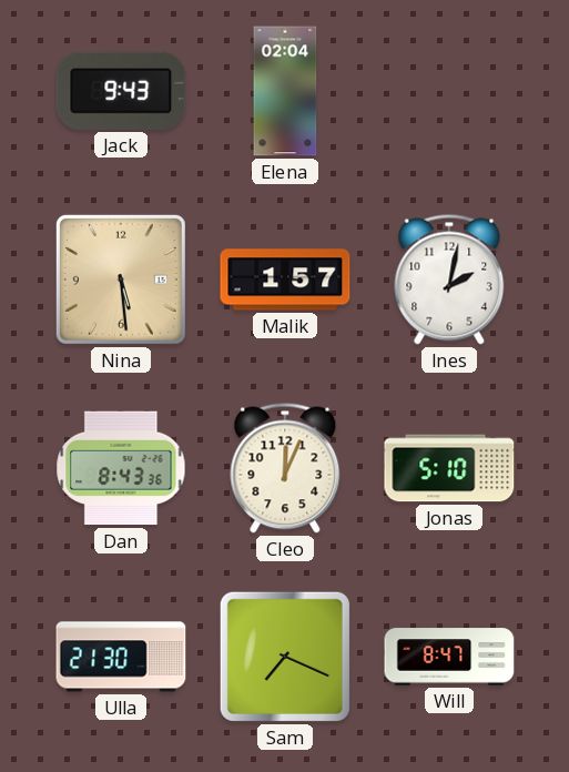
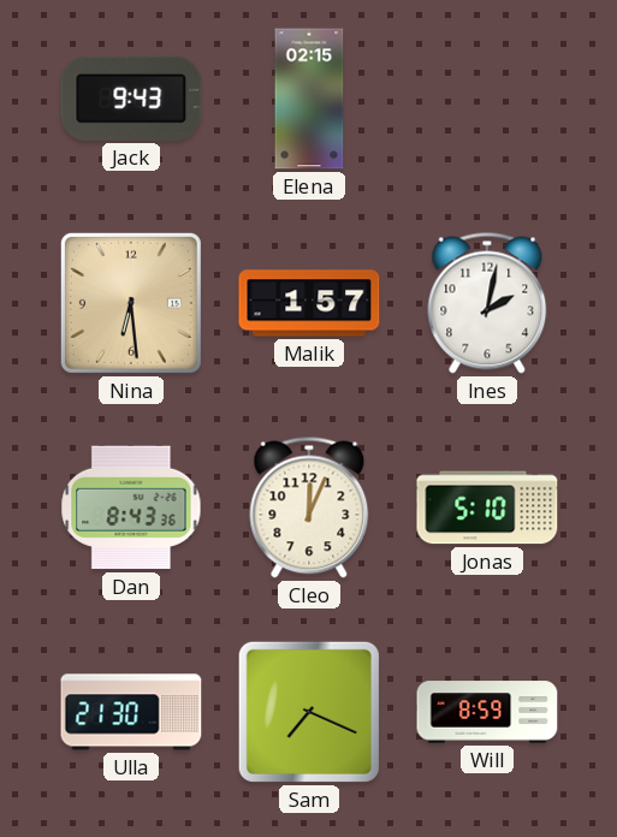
Elena: 02:04 -> 02:15 (309, 99)
Nina: 5:29 -> 6:29 (131, 303)
Will: 8:47 -> 8:59 (487, 712)
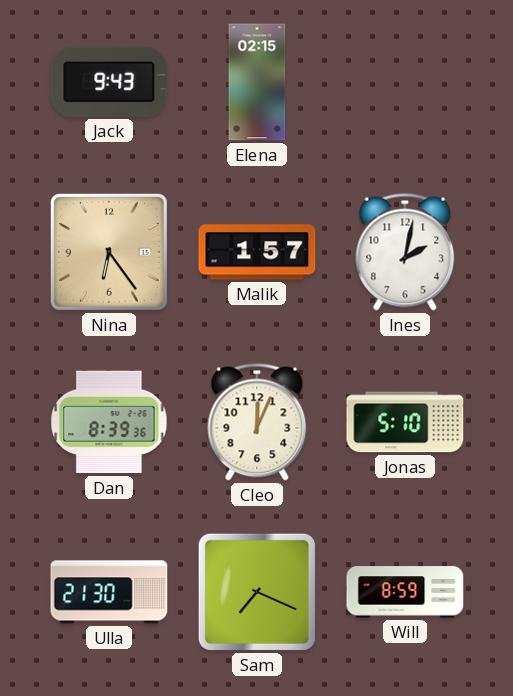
Nina: 6:29 -> 6:24 (109, 252)
Dan: 8:43 -> 8:39 (109, 422)
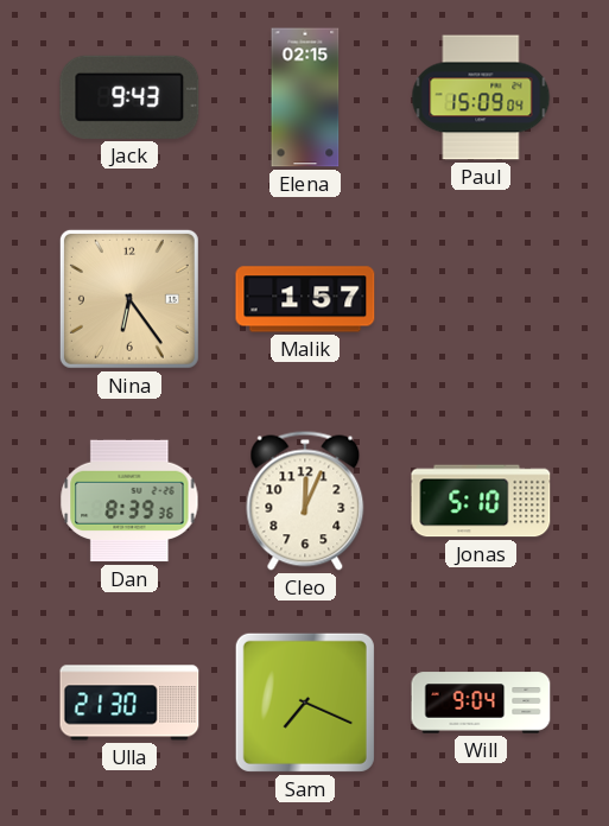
Paul: none -> 15:09 (481, 97)
Ines: 2:02 -> none (405, 252)
Will: 8:59 -> 9:04 (481, 703)
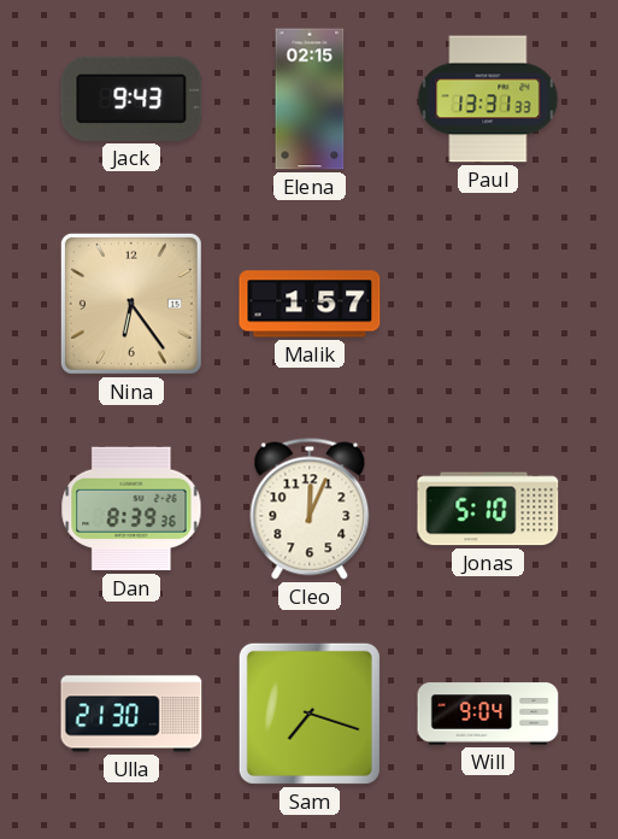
Paul: 15:09 -> 13:31 (488, 99)
Sam: 7:19 -> 7:18 (310, 714)
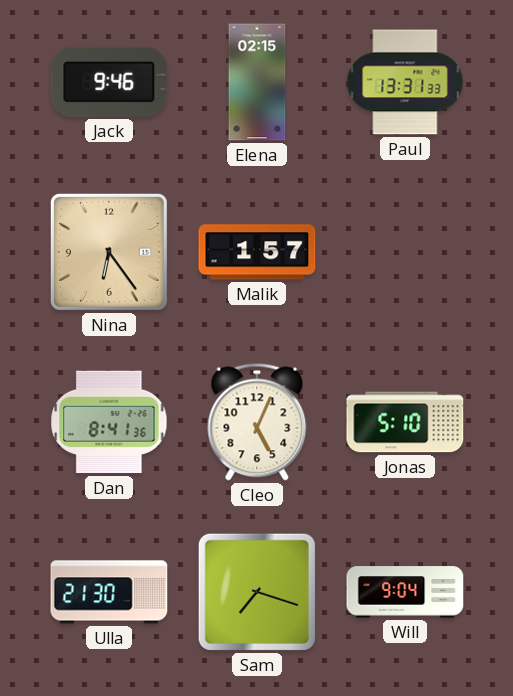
Jack: 9:43 -> 9:46 (109, 82)
Dan: 8:39 -> 8:41 (109, 422)
Cleo: 12:04 -> 5:04 (257, 422)
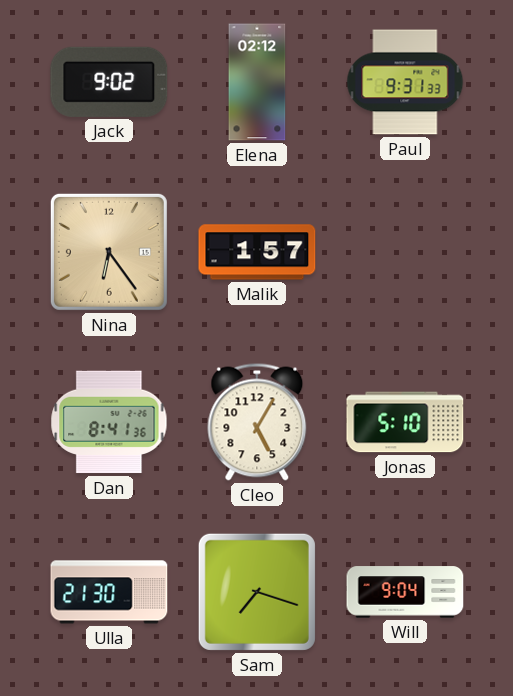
Jack: 9:46 -> 9:02 (109, 82)
Elena: 02:15 -> 02:12 (257, 82)
Paul: 13:31 -> 9:31 (405, 82)
Cleo: 5:04 -> 5:05 (257, 422)
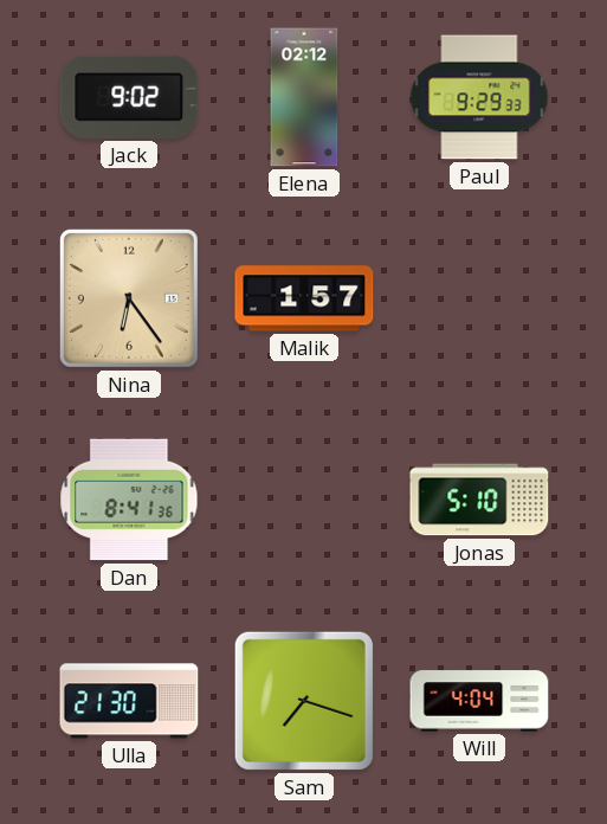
Paul: 9:31 -> 9:29 (479, 97)
Cleo: 5:05 -> none (257, 422)
Will: 9:04 -> 4:04 (479, 701)
